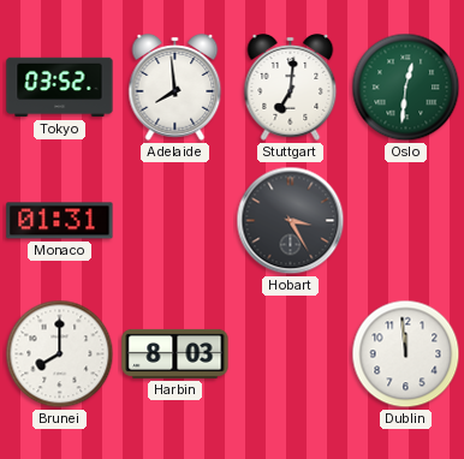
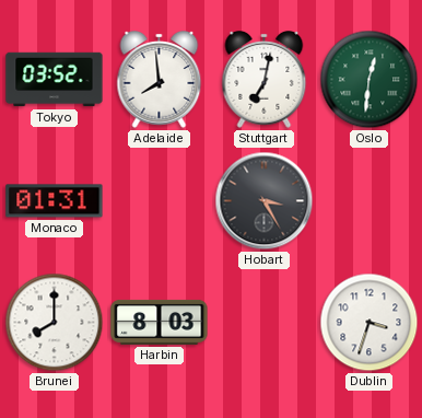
Stuttgart: 7:01 -> 7:02 (265, 80)
Dublin: 11:59 -> 3:33 (370, 323)
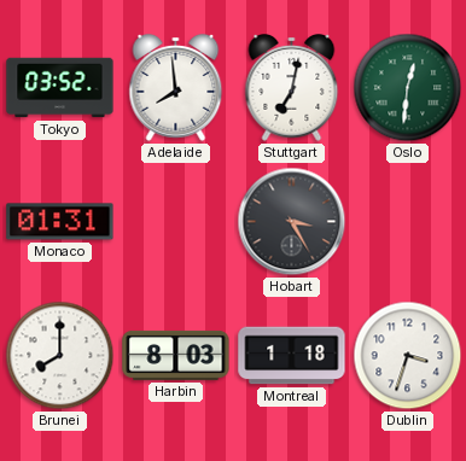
Montreal: none -> 1:18 (292, 356)
